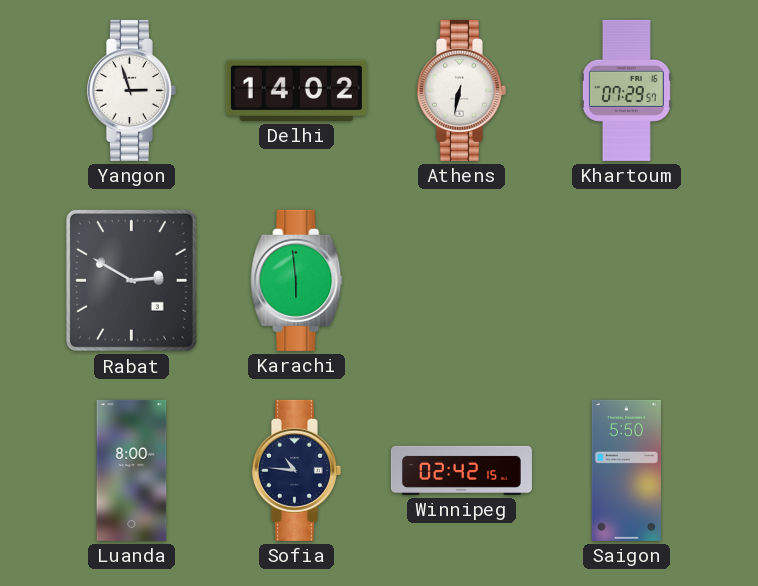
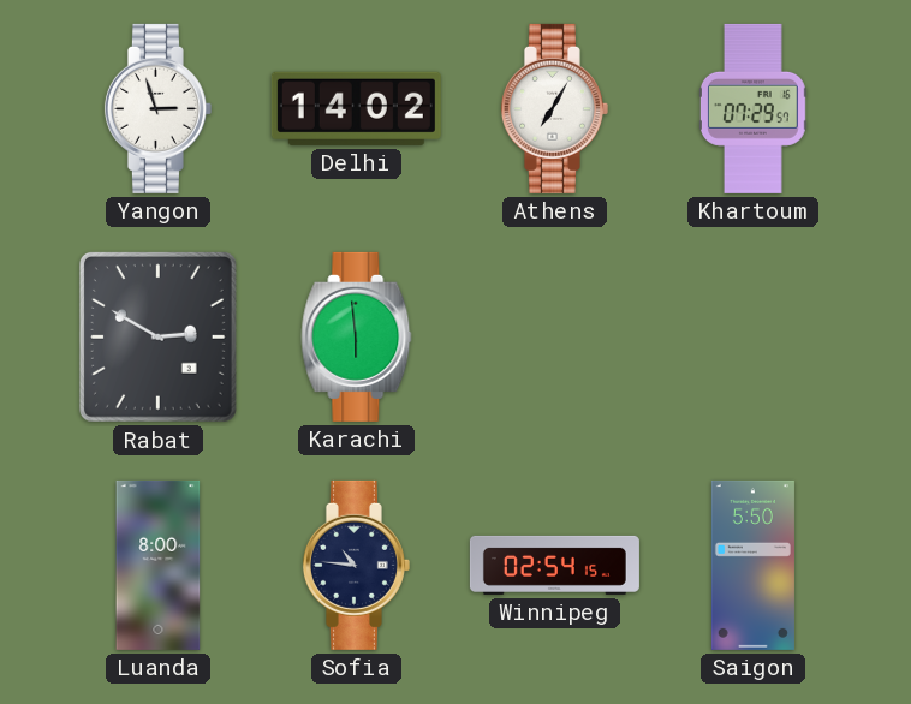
Athens: 6:32 -> 7:05 (554, 108)
Winnipeg: 02:42 -> 02:54 (554, 565)
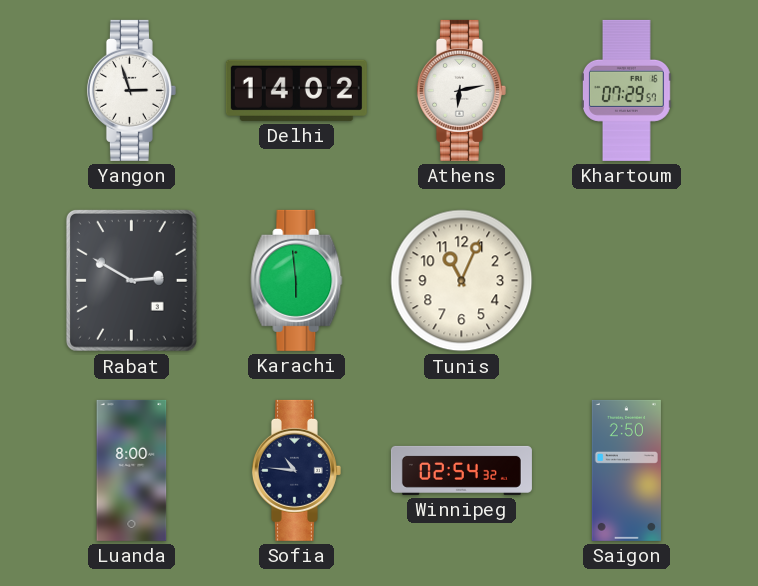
Athens: 7:05 -> 6:13 (461, 90)
Tunis: none -> 11:04 (462, 281)
Winnipeg: 02:54:15 -> 02:54:32 (461, 470)
Saigon: 5:50 -> 2:50 (626, 470)
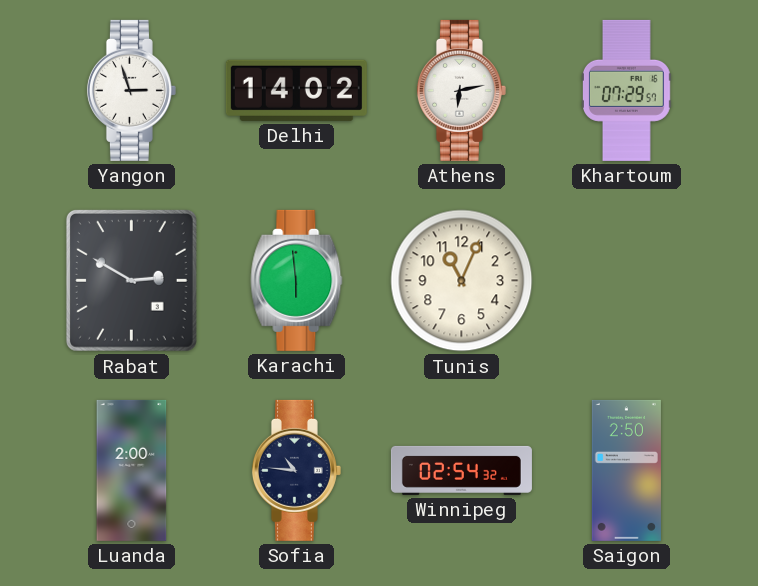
Luanda: 8:00 -> 2:00 (132, 470)
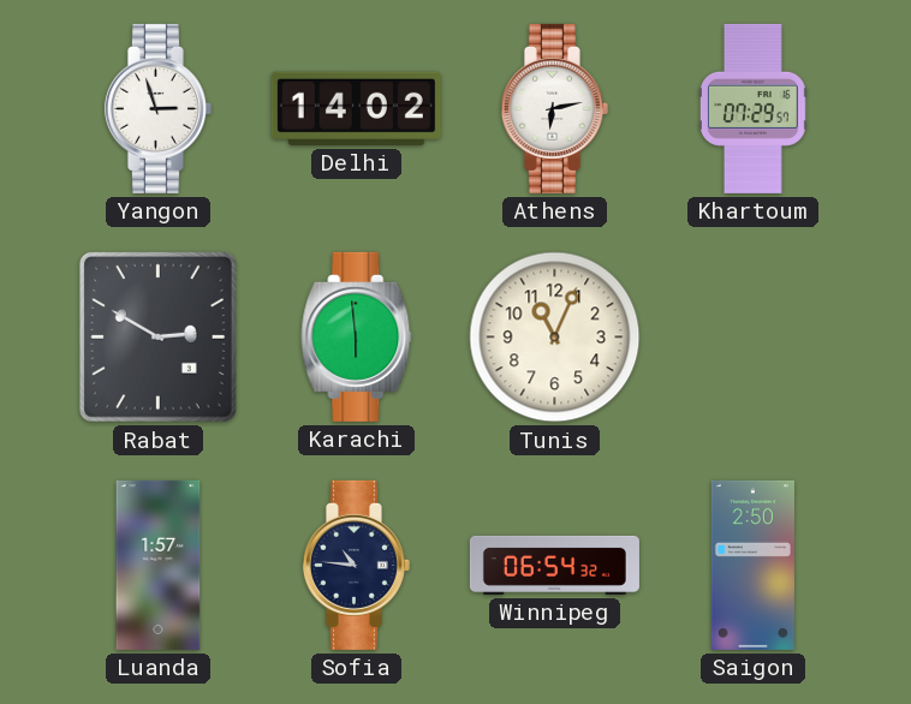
Luanda: 2:00 -> 1:57 (159, 565)
Winnipeg: 02:54 -> 06:54 (554, 565)
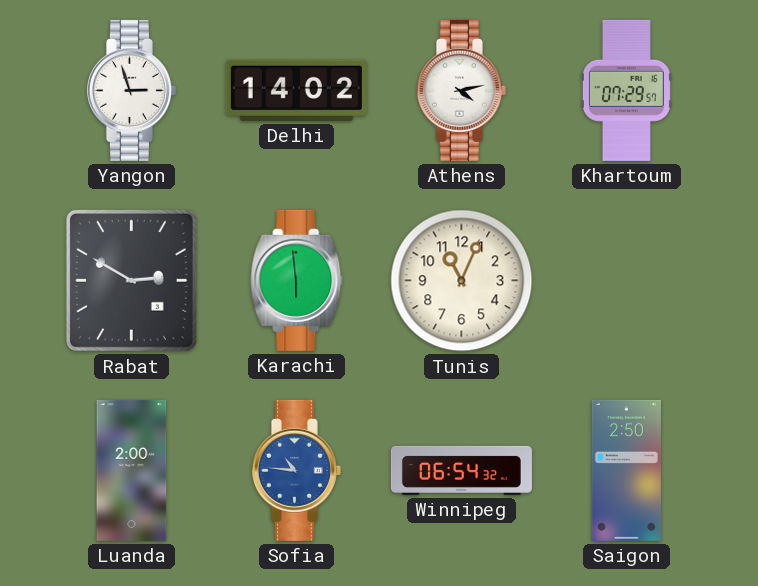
Athens: 6:13 -> 4:13 (461, 90)
Luanda: 1:57 -> 2:00 (132, 470)
Sofia dial: navy -> blue (296, 470)
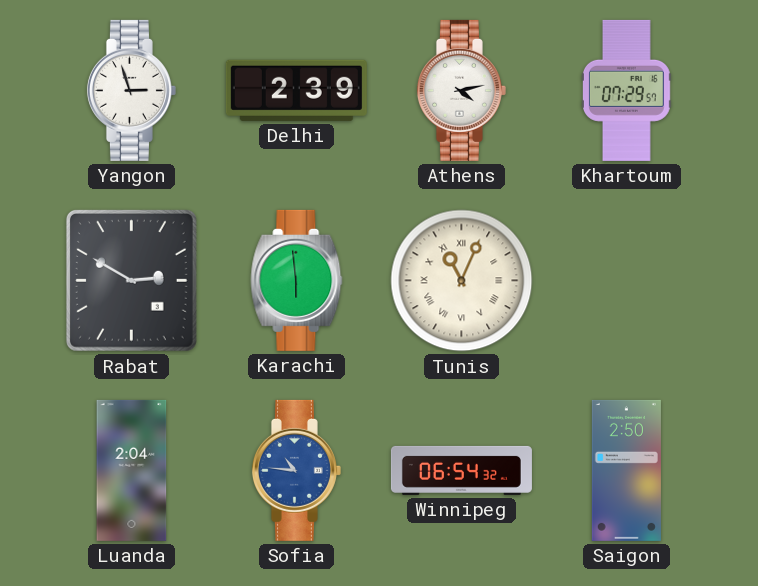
Delhi: 14:02 -> 2:39 (296, 90)
Tunis numerals: Arabic -> Roman (462, 281)
Luanda: 2:00 -> 2:04 (132, 470)
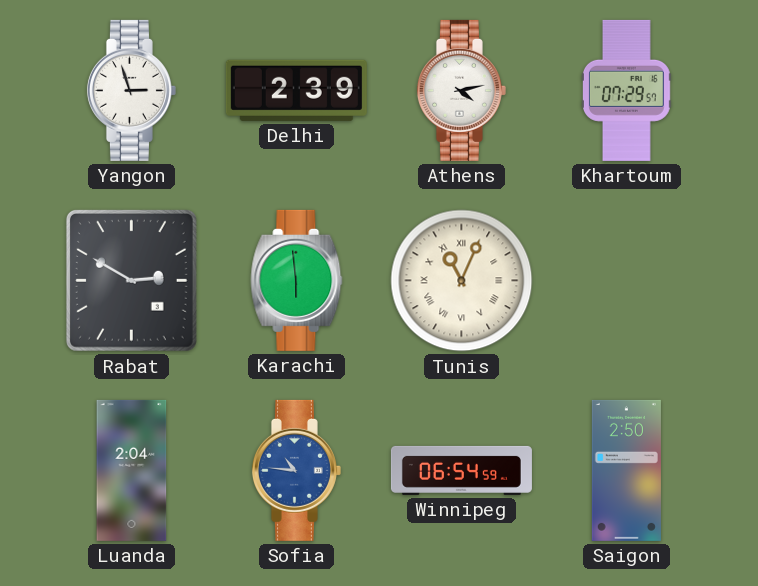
Winnipeg: 06:54:32 -> 06:54:59 (461, 470)
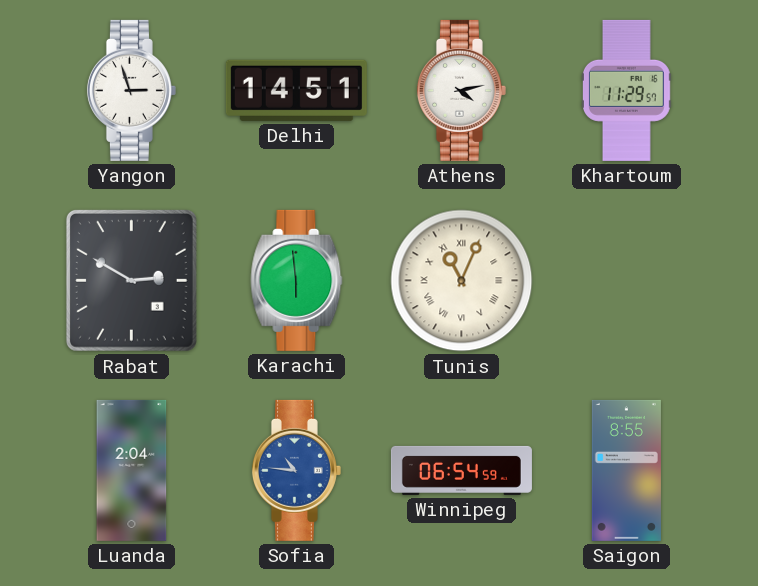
Delhi: 2:39 -> 14:51 (296, 90)
Khartoum: 07:29 -> 11:29 (626, 90)
Saigon: 2:50 -> 8:55 (626, 470)
